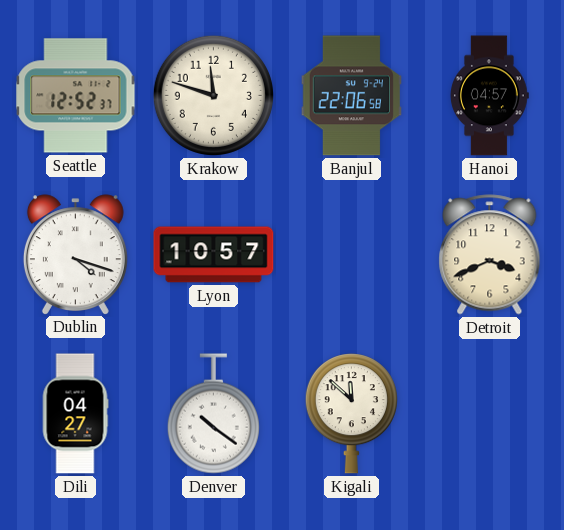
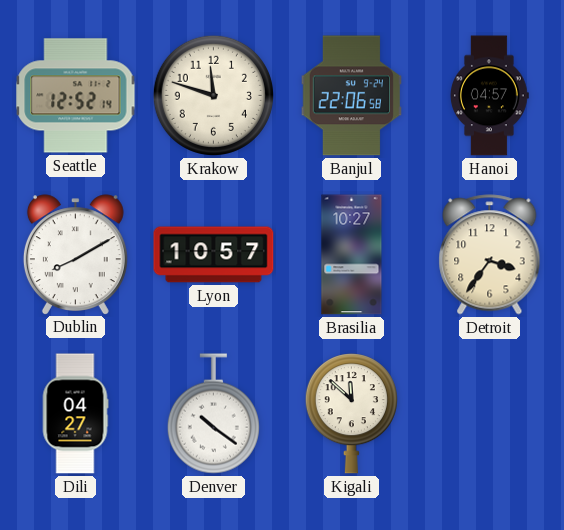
Seattle: 12:52:37 -> 12:52:14 (76, 96)
Dublin: 4:18 -> 8:10 (75, 254)
Brasilia: none -> 10:27 (352, 255)
Detroit: 3:41 -> 3:36 (490, 255)
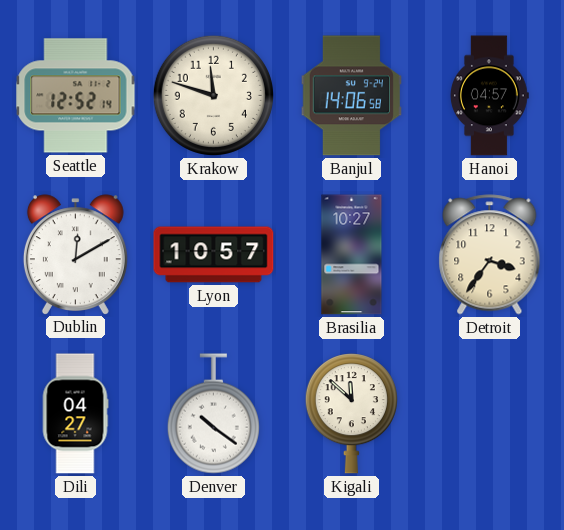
Banjul: 22:06 -> 14:06 (351, 96)
Dublin: 8:10 -> 12:10 (75, 254)
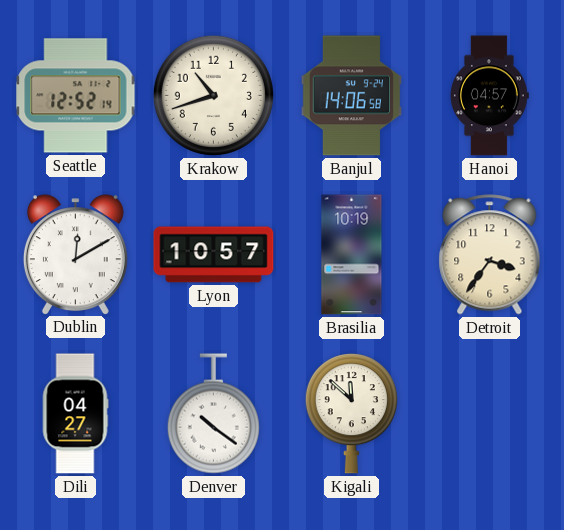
Krakow: 11:48 -> 10:42 (213, 95)
Brasilia: 10:27 -> 10:19 (352, 255)
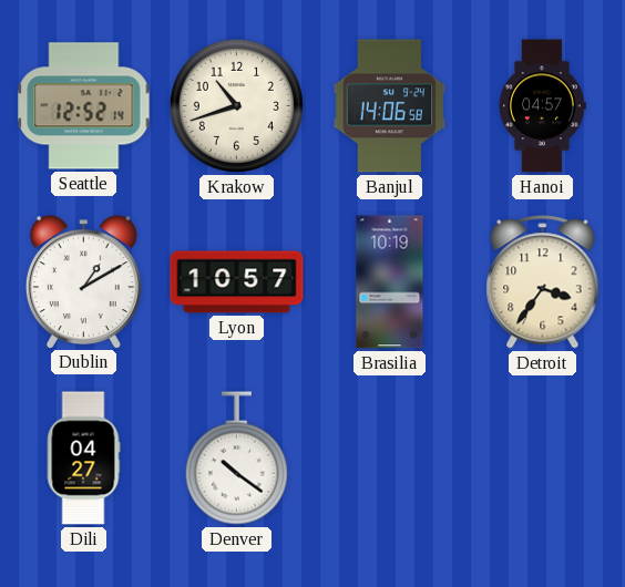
Dublin: 12:10 -> 1:10 (83, 281)
Kigali: 11:52 -> none (351, 414)
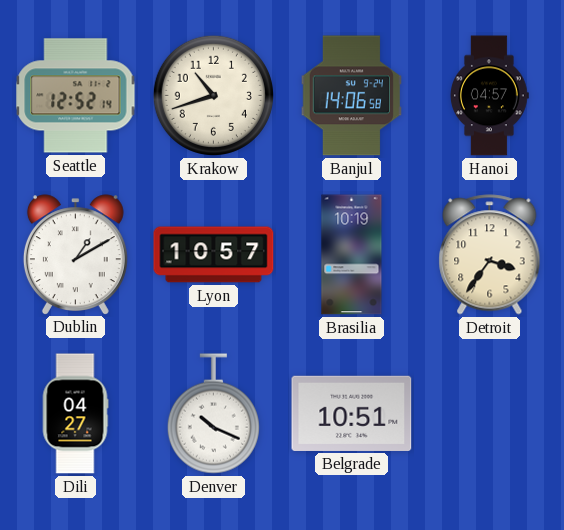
Denver: 10:21 -> 10:19 (213, 414)
Belgrade: none -> 10:51 (352, 413)
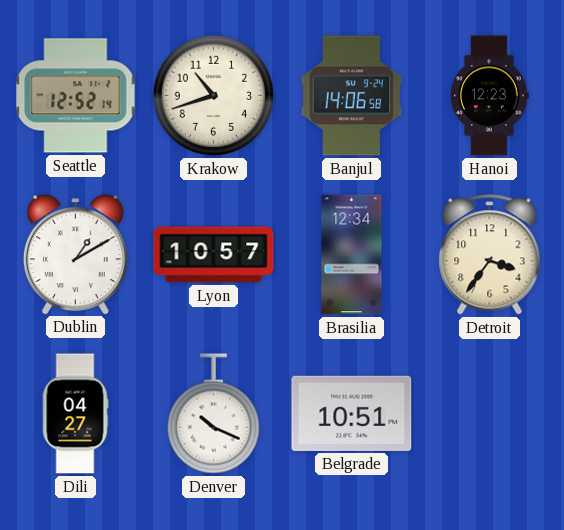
Hanoi: 04:57 -> 12:23 (490, 96)
Brasilia: 10:19 -> 12:34 (352, 255)
